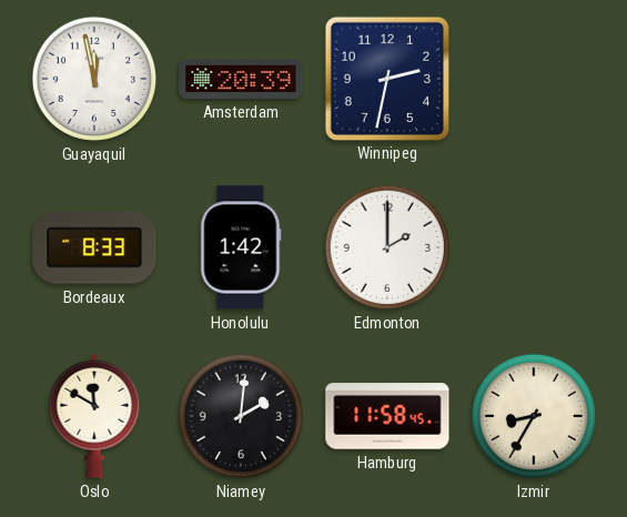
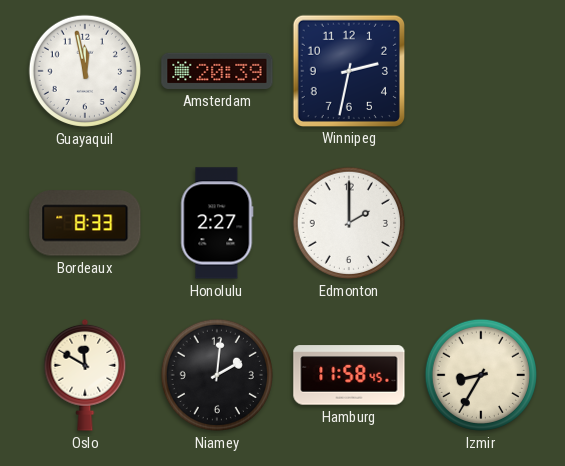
Honolulu: 1:42 -> 2:27 (217, 223)
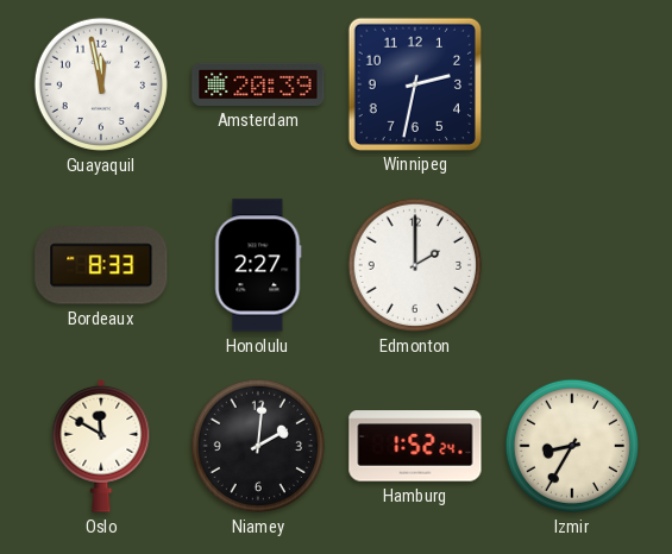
Hamburg: 11:58 -> 1:52 (415, 446)
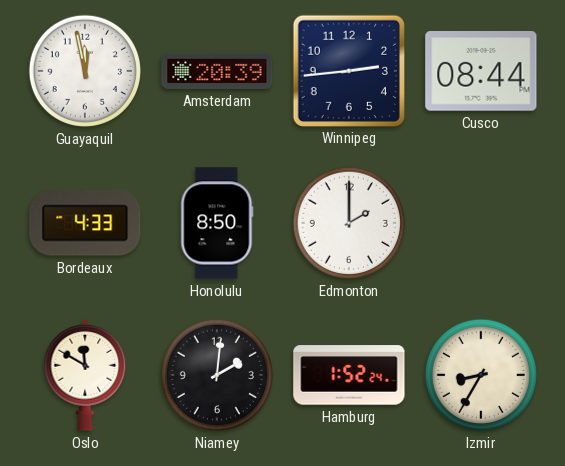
Winnipeg: 2:32 -> 2:44 (348, 70)
Cusco: none -> 08:44 (481, 71)
Bordeaux: 8:33 -> 4:33 (85, 223)
Honolulu: 2:27 -> 8:50 (217, 223)
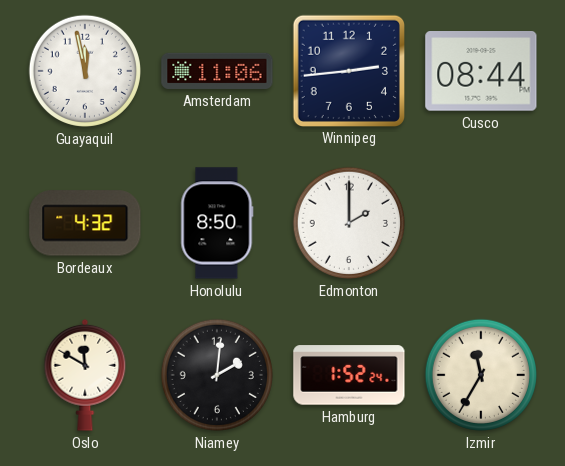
Amsterdam: 20:39 -> 11:06 (217, 71)
Bordeaux: 4:33 -> 4:32 (85, 223)
Izmir: 8:35 -> 11:35 (481, 375)
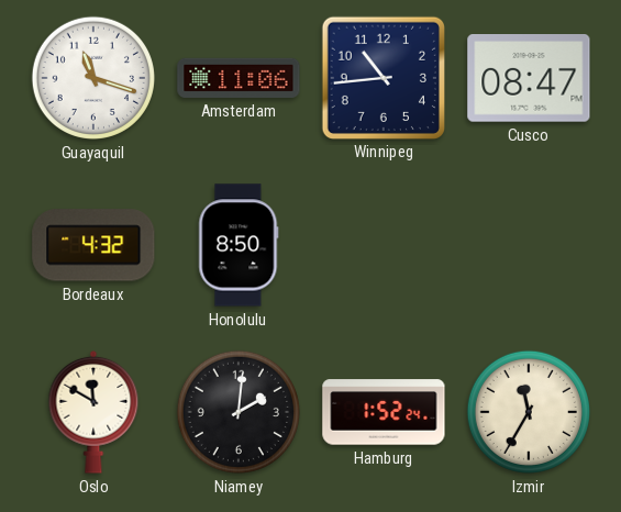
Guayaquil: 11:58 -> 11:18 (93, 78)
Winnipeg: 2:44 -> 10:44 (382, 77)
Cusco: 08:44 -> 08:47 (529, 78)
Edmonton: 2:00 -> none (349, 223)
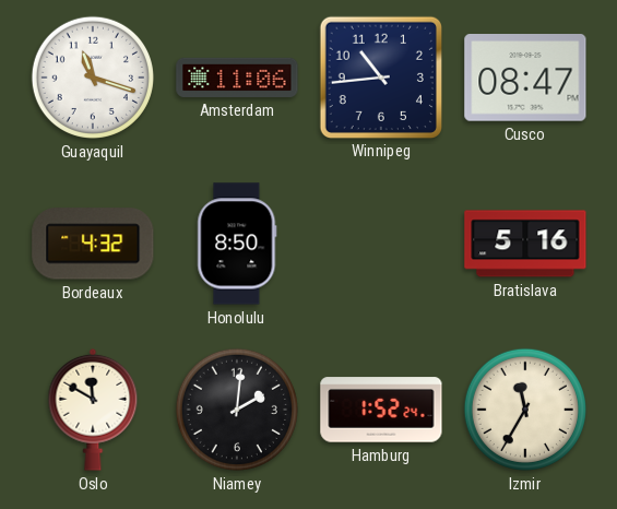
Bratislava: none -> 5:16 (525, 244)
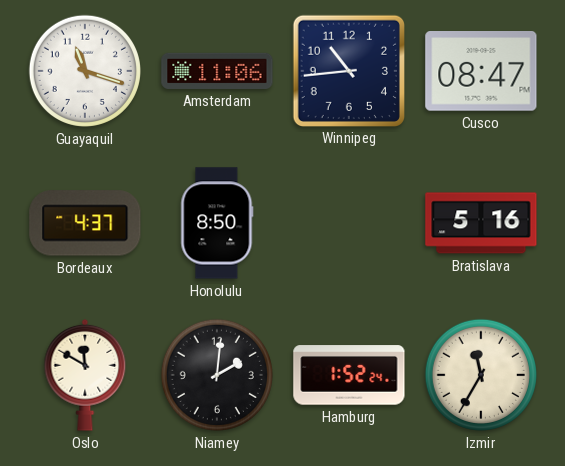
Bordeaux: 4:32 -> 4:37 (85, 223)
